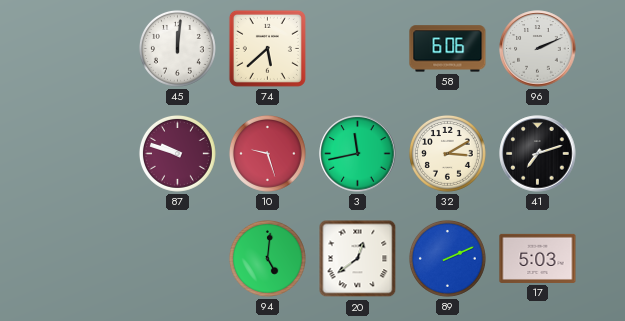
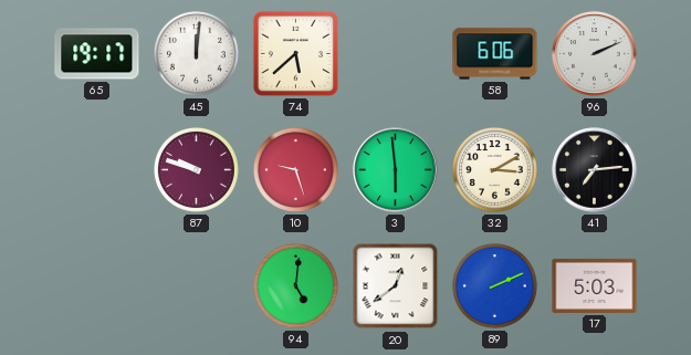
65: none -> 19:17 (97, 54)
3: 11:43 -> 5:59 (396, 170)
41: 7:12 -> 7:14 (595, 170)
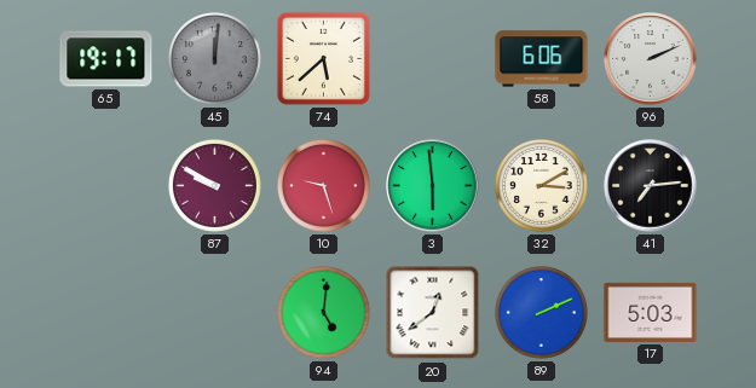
45 dial: white -> grey (214, 58)
87: 9:48 -> 9:50 (214, 185)
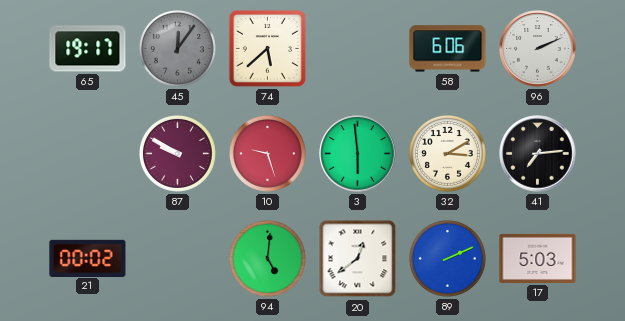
45: 12:01 -> 12:06 (177, 48)
21: none -> 00:02 (88, 258)
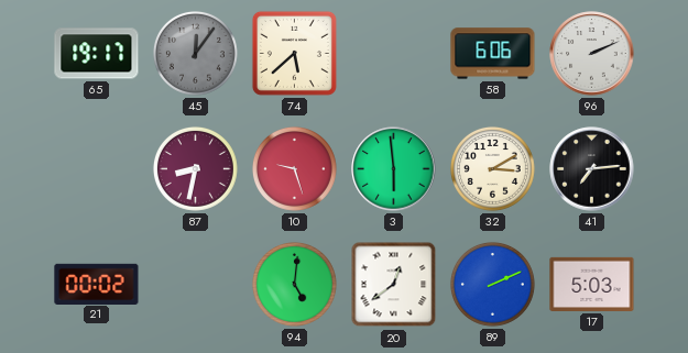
87: 9:50 -> 8:32 (195, 168)
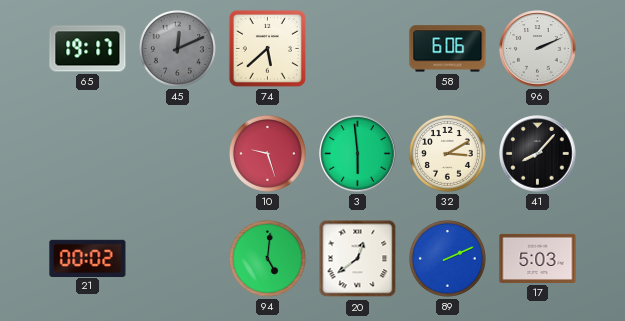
45: 12:06 -> 12:11 (177, 48)
87: 8:32 -> none (195, 168)
41: 7:14 -> 8:07 (538, 154)
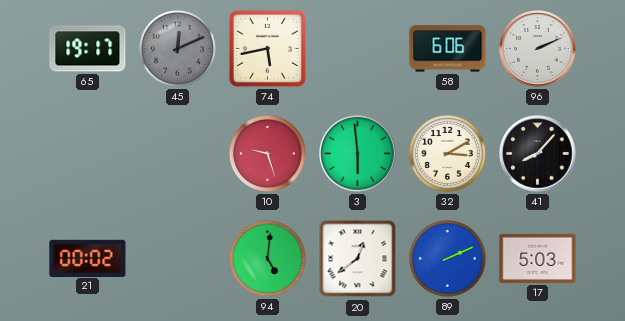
74: 5:38 -> 5:43 (267, 48)
